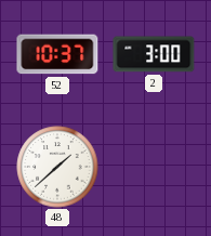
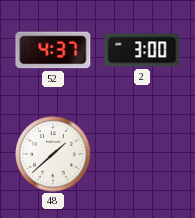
52: 10:37 -> 4:37 (53, 50)
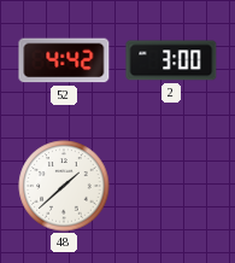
52: 4:37 -> 4:42 (64, 60)
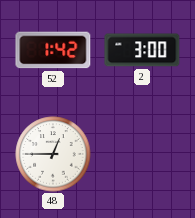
52: 4:42 -> 1:42 (53, 50)
48: 1:38 -> 12:45 (53, 154)
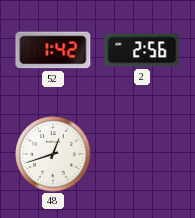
2: 3:00 -> 2:56 (142, 50)
48: 12:45 -> 12:42 (53, 154)
